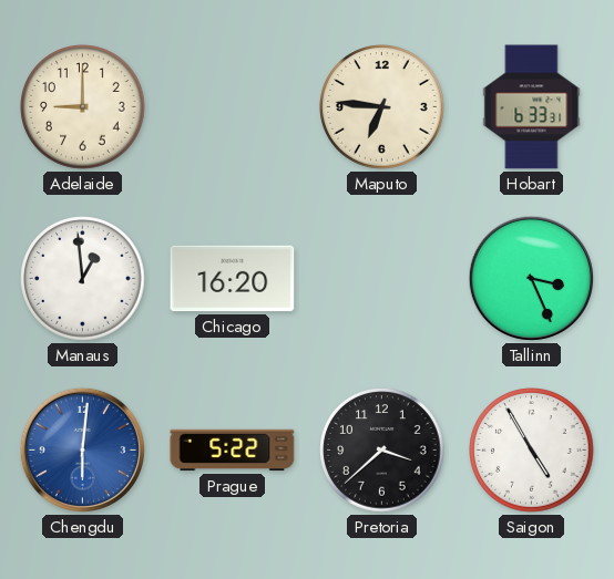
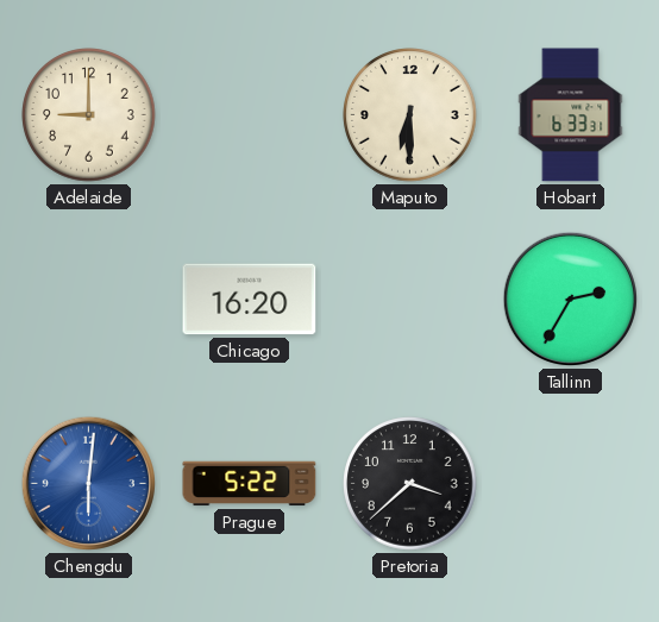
Maputo: 6:46 -> 6:30 (410, 115)
Manaus: 12:59 -> none (83, 279)
Tallinn: 3:26 -> 2:35 (570, 299)
Saigon: 4:55 -> none (532, 451)
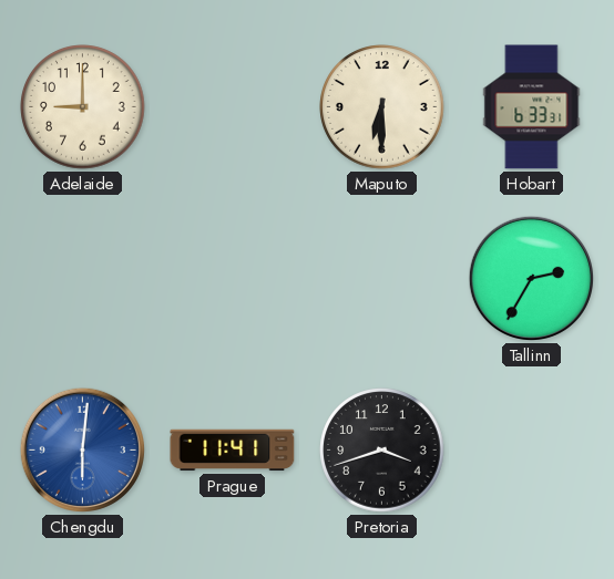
Chicago: 16:20 -> none (250, 300)
Prague: 5:22 -> 11:41 (233, 451)
Pretoria: 3:38 -> 3:42 (382, 451)
